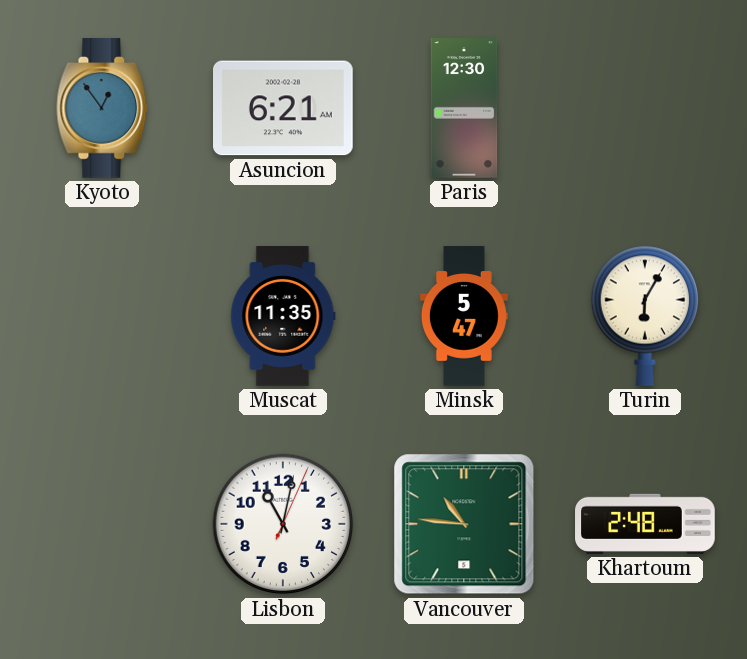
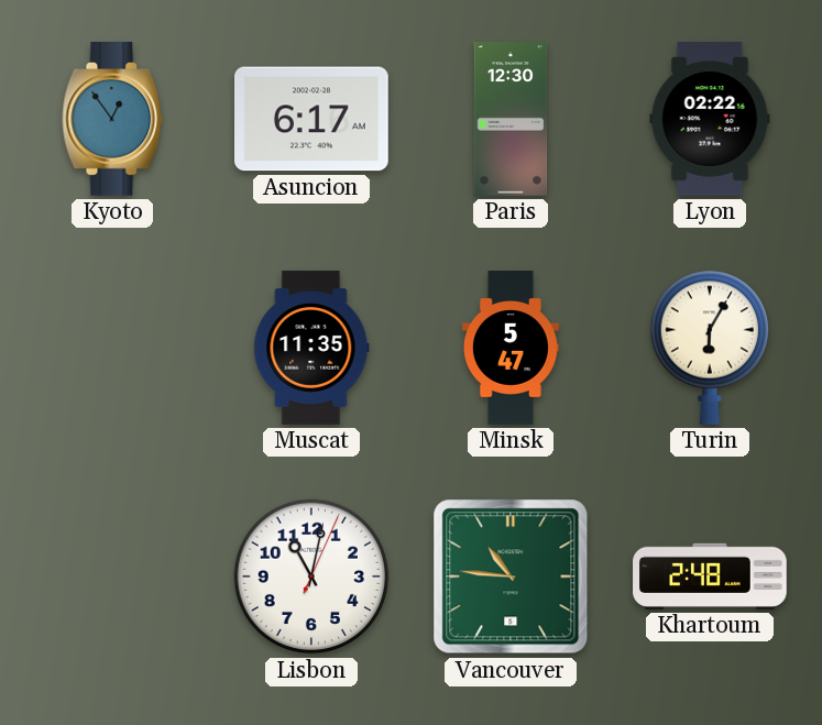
Asuncion: 6:21 -> 6:17 (313, 119)
Lyon: none -> 02:22 (710, 119)
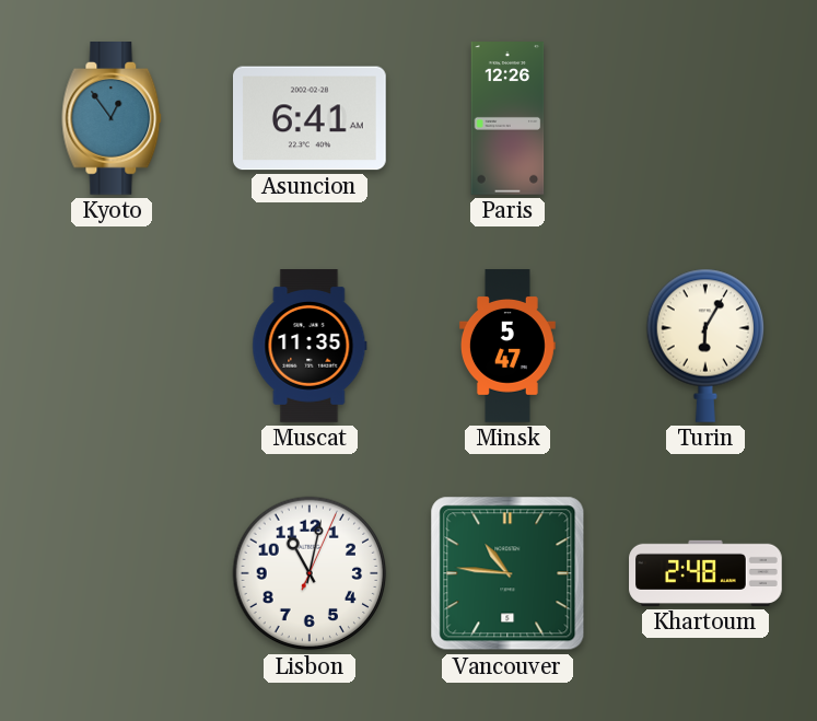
Asuncion: 6:17 -> 6:41 (311, 118)
Paris: 12:30 -> 12:26 (507, 118)
Lyon: 02:22 -> none (710, 119)
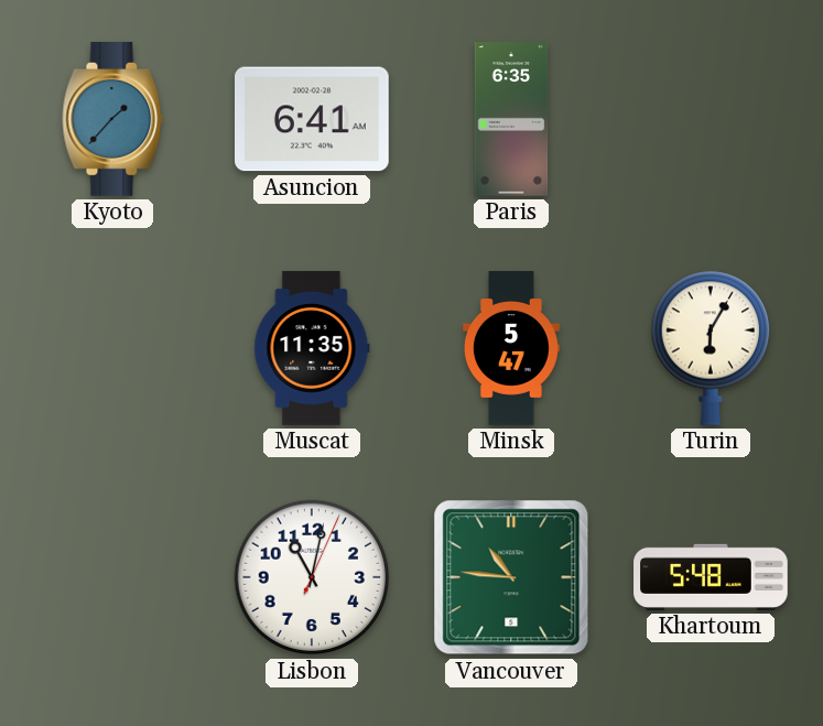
Kyoto: 12:54 -> 1:37 (112, 120)
Paris: 12:26 -> 6:35 (511, 119)
Khartoum: 2:48 -> 5:48 (711, 577)
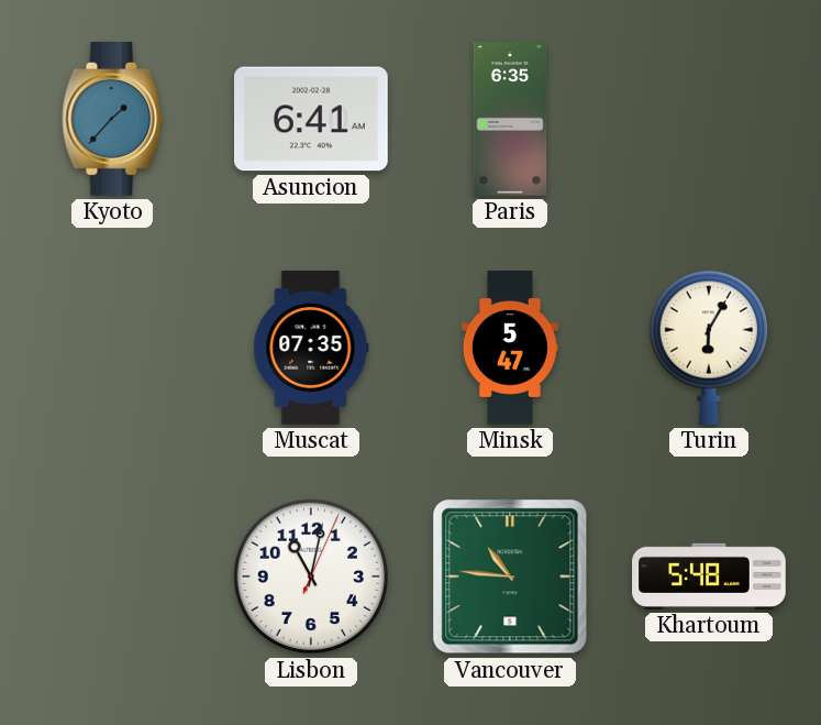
Muscat: 11:35 -> 07:35 (311, 348)
